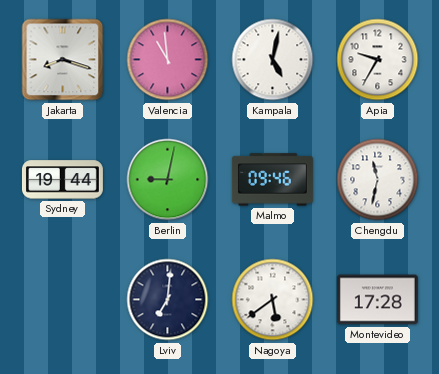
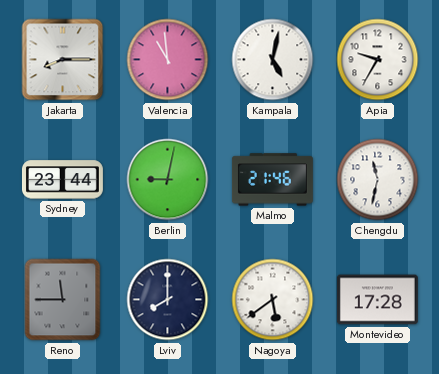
Jakarta: 8:18 -> 8:15 (63, 60)
Sydney: 19:44 -> 23:44 (62, 180)
Malmo: 09:46 -> 21:46 (272, 180)
Reno: none -> 11:45 (63, 300)
Lviv: 7:01 -> 8:00 (168, 300)
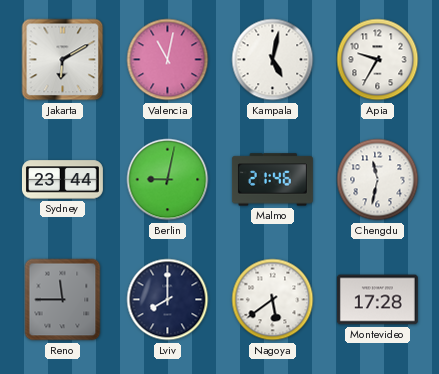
Jakarta: 8:15 -> 6:10 (63, 60)
Valencia: 10:59 -> 11:02 (168, 60)
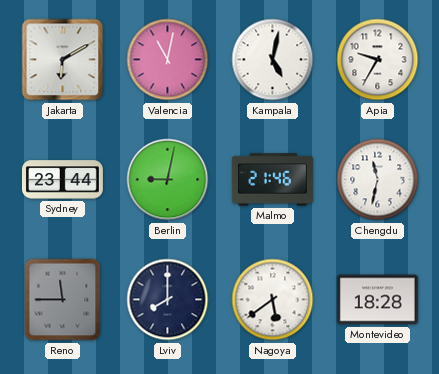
Montevideo: 17:28 -> 18:28 (377, 300)
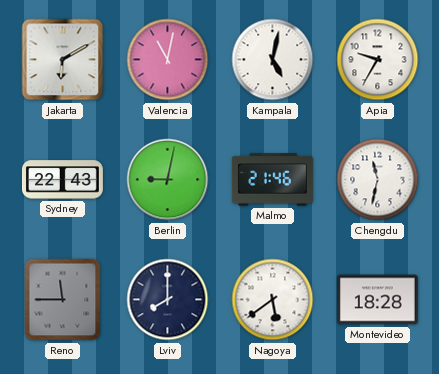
Sydney: 23:44 -> 22:43 (62, 180)
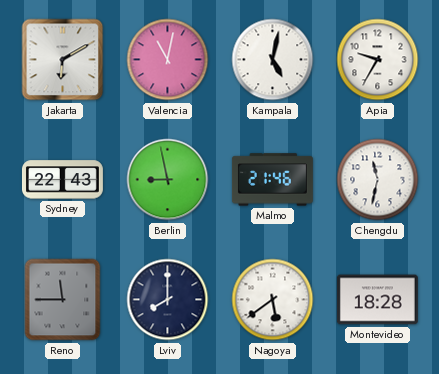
Berlin: 9:02 -> 8:58 (168, 180)
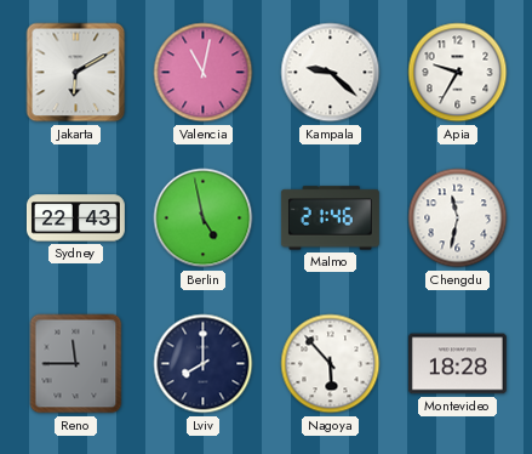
Kampala: 5:02 -> 9:22 (331, 73)
Berlin: 8:58 -> 4:58 (204, 219)
Nagoya: 5:39 -> 5:53 (331, 364)
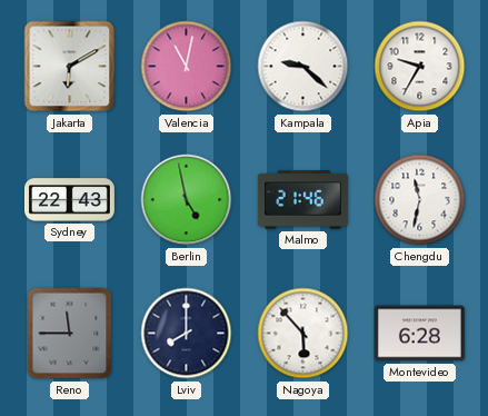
Montevideo: 18:28 -> 6:28 (419, 334)
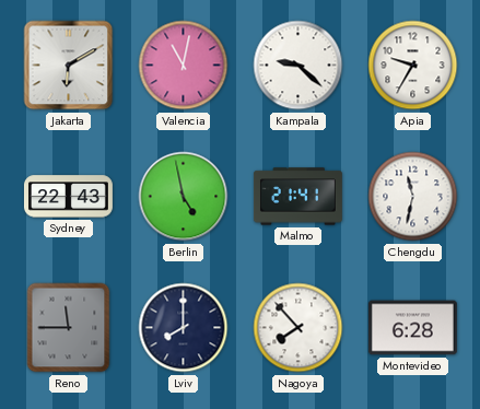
Malmo: 21:46 -> 21:41 (297, 197)
Nagoya: 5:53 -> 7:53 (298, 328)
